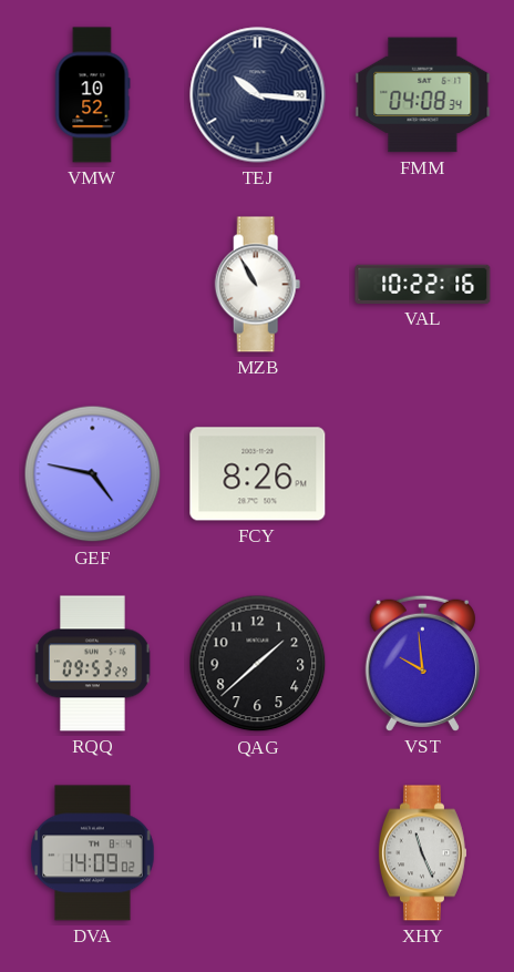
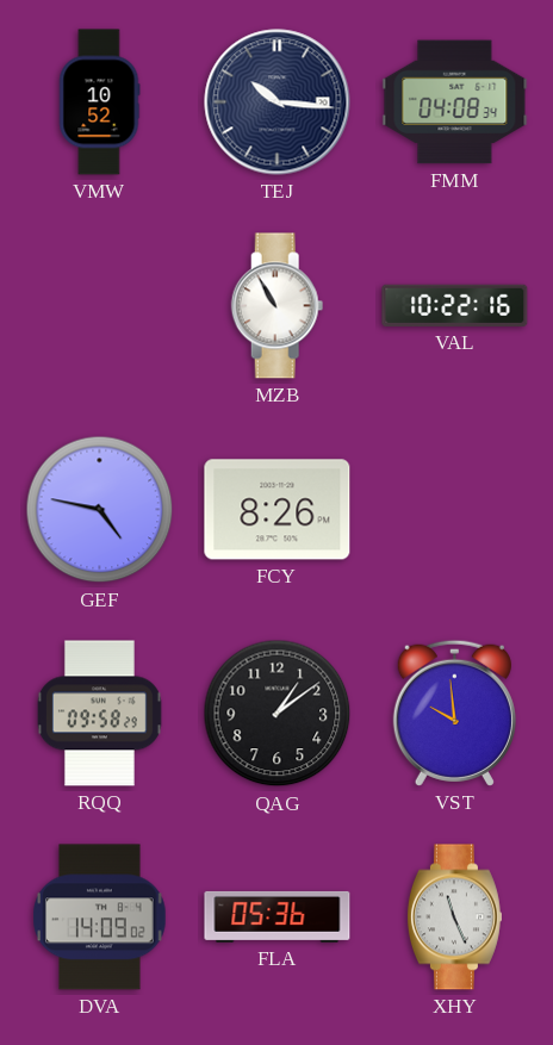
RQQ: 09:53 -> 09:58 (99, 714)
QAG: 1:38 -> 1:09 (278, 714)
FLA: none -> 05:36 (278, 916)
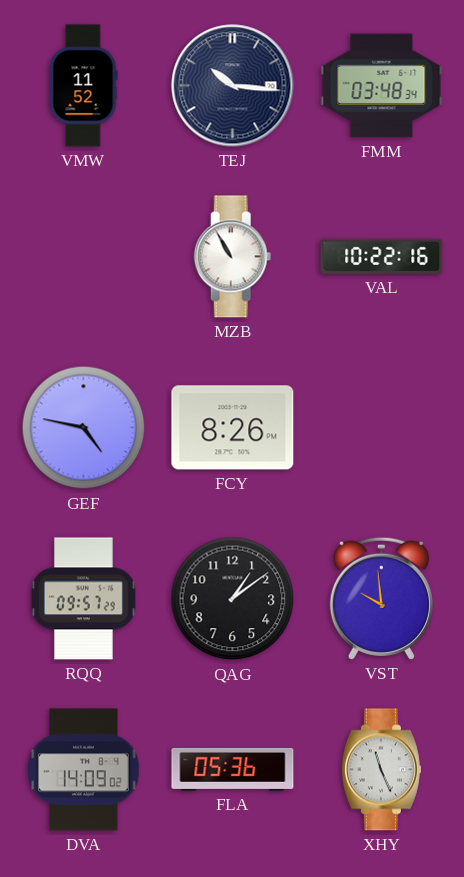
VMW: 10:52 -> 11:52 (83, 86)
FMM: 04:08 -> 03:48 (382, 86)
RQQ: 09:58 -> 09:57 (83, 599)
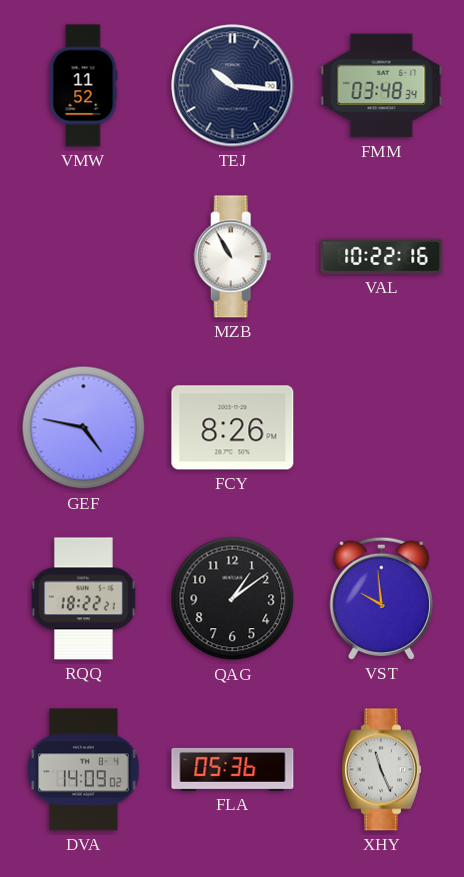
RQQ: 09:57 -> 18:22 (83, 599)
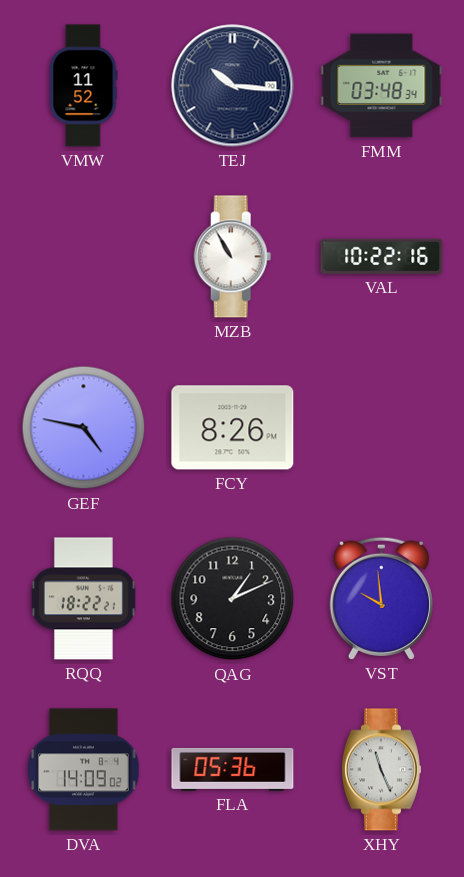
QAG: 1:09 -> 1:11 (233, 599)
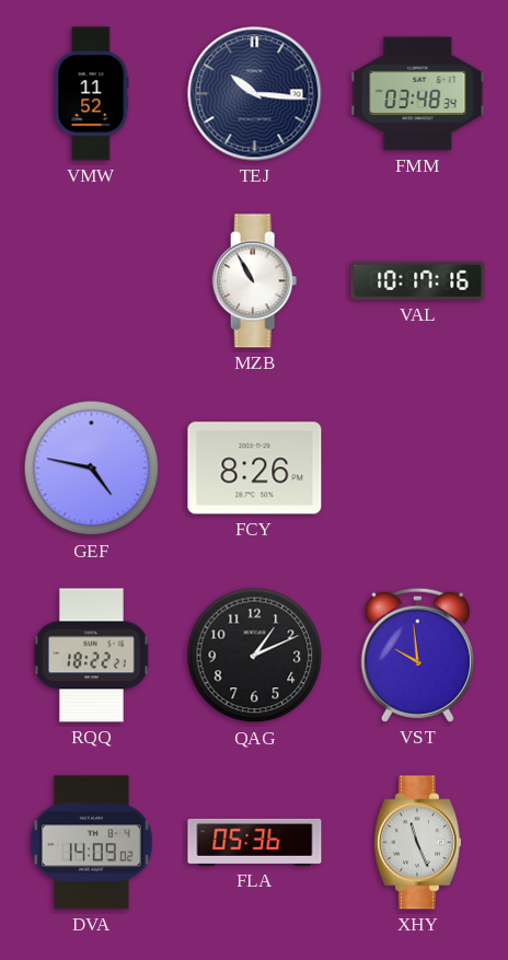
VAL: 10:22 -> 10:17 (418, 280)
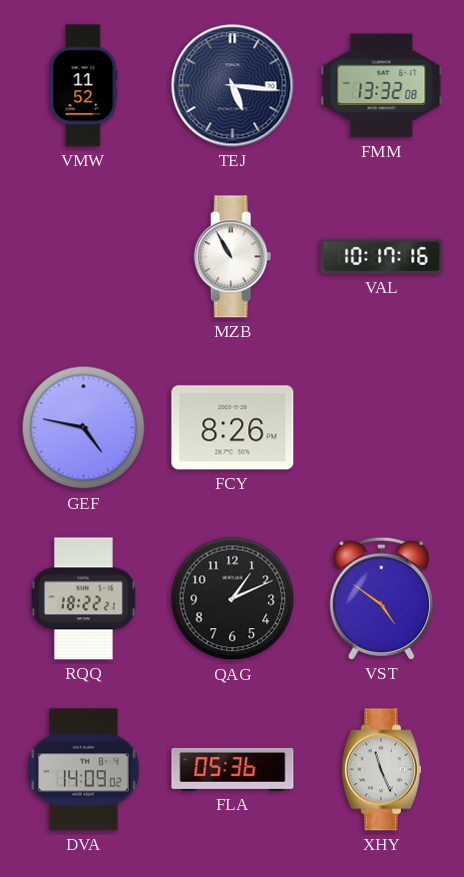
TEJ: 10:16 -> 5:16 (233, 86)
FMM: 03:48 -> 13:32 (382, 86)
VST: 9:59 -> 4:51 (381, 598)
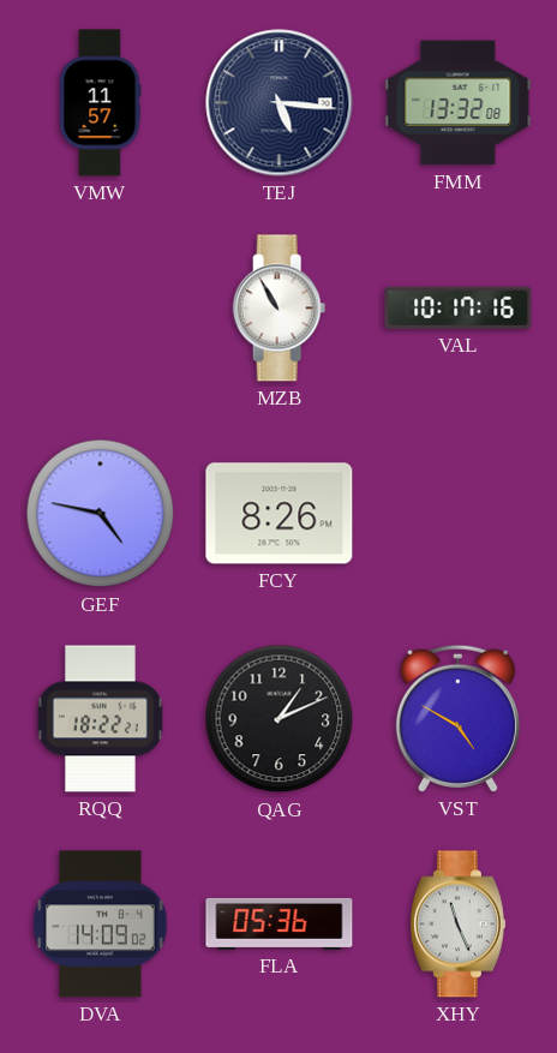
VMW: 11:52 -> 11:57 (100, 103)
VST: 4:51 -> 4:50 (457, 718)
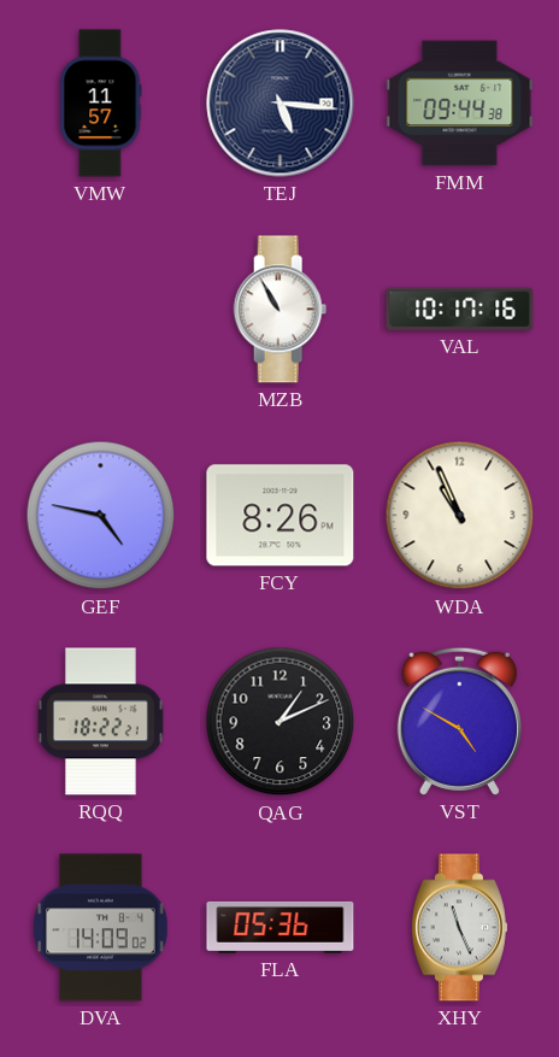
FMM: 13:32 -> 09:44 (460, 104)
WDA: none -> 10:56 (460, 516)
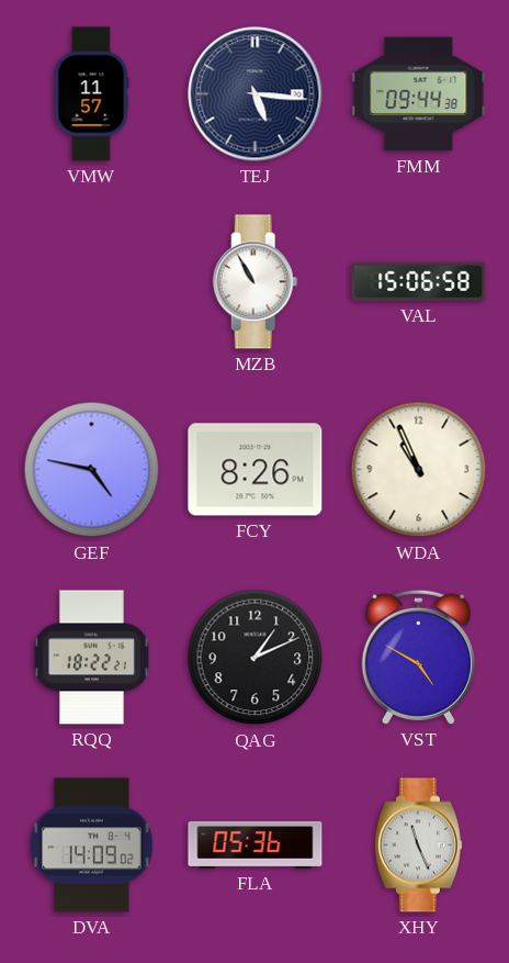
VAL: 10:17 -> 15:06 (419, 281)
